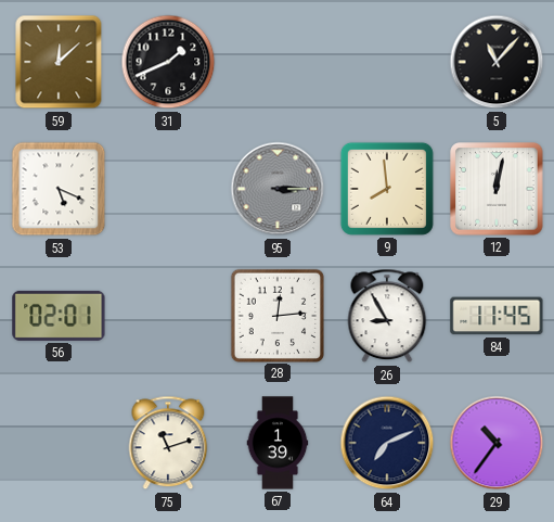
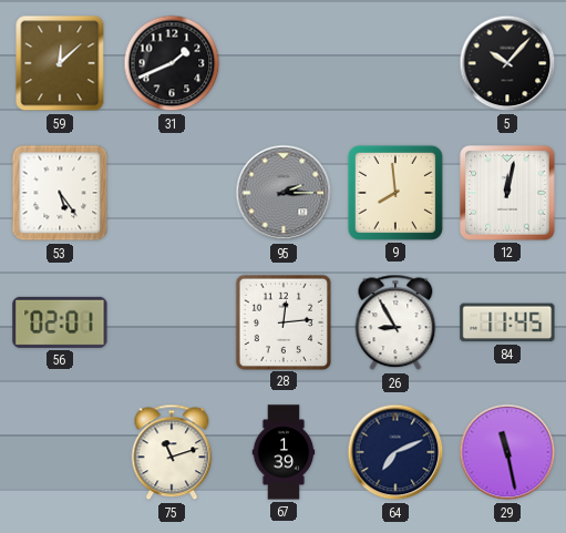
5: 11:07 -> 10:07 (507, 63)
53: 5:19 -> 5:24 (60, 193)
95: 3:15 -> 2:15 (284, 193)
29: 10:36 -> 11:28 (507, 452)
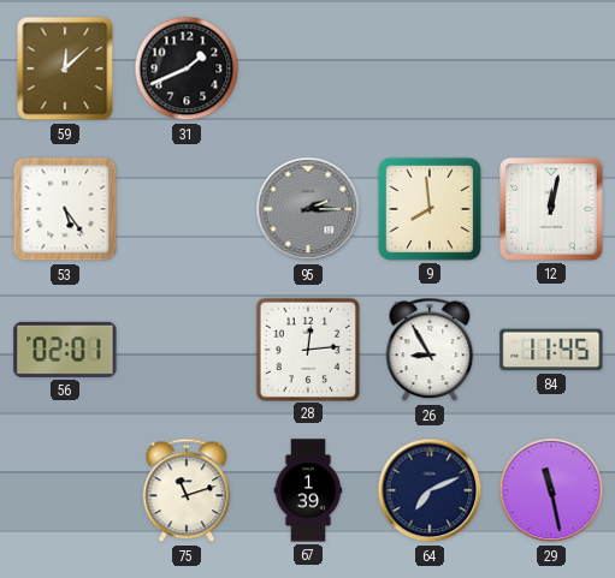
5: 10:07 -> none (507, 63)
